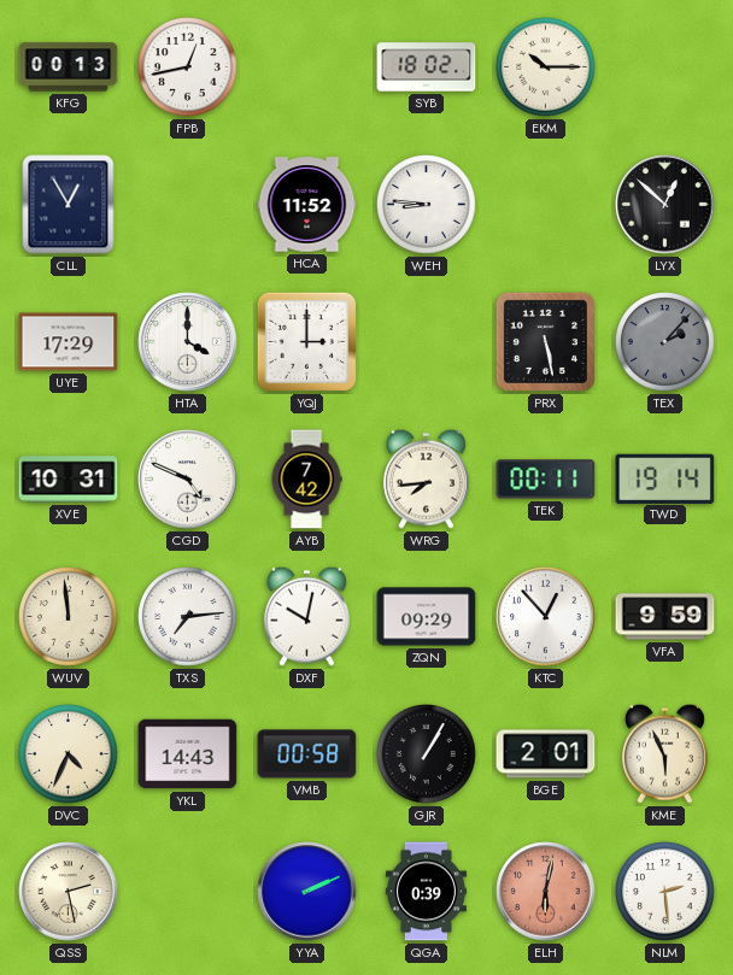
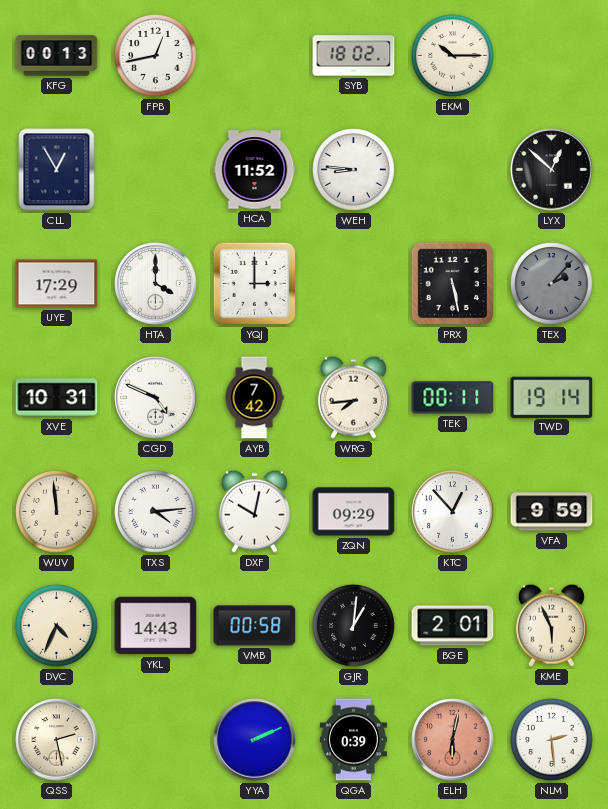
TXS: 7:14 -> 4:14 (156, 512)
GJR: 1:05 -> 1:01 (354, 626)
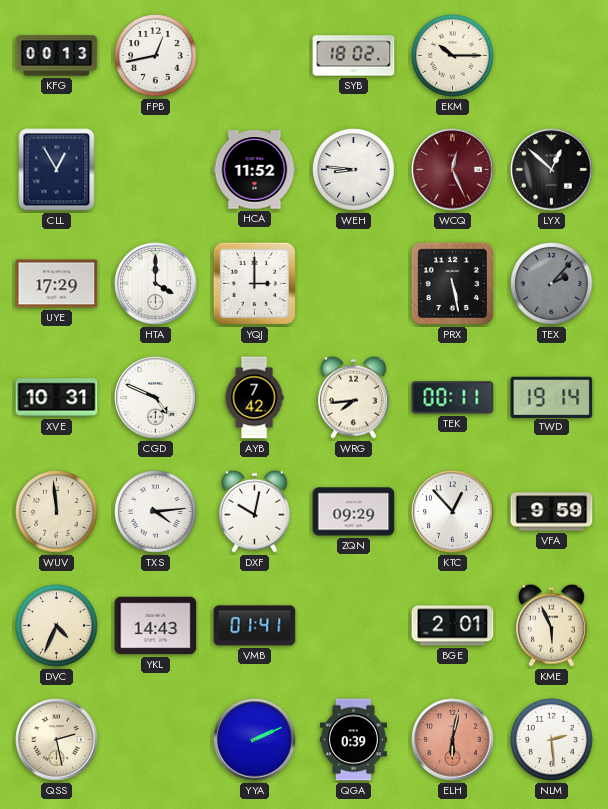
WCQ: none -> 12:26 (453, 170)
VMB: 00:58 -> 01:41 (255, 626)
GJR: 1:01 -> none (354, 626)
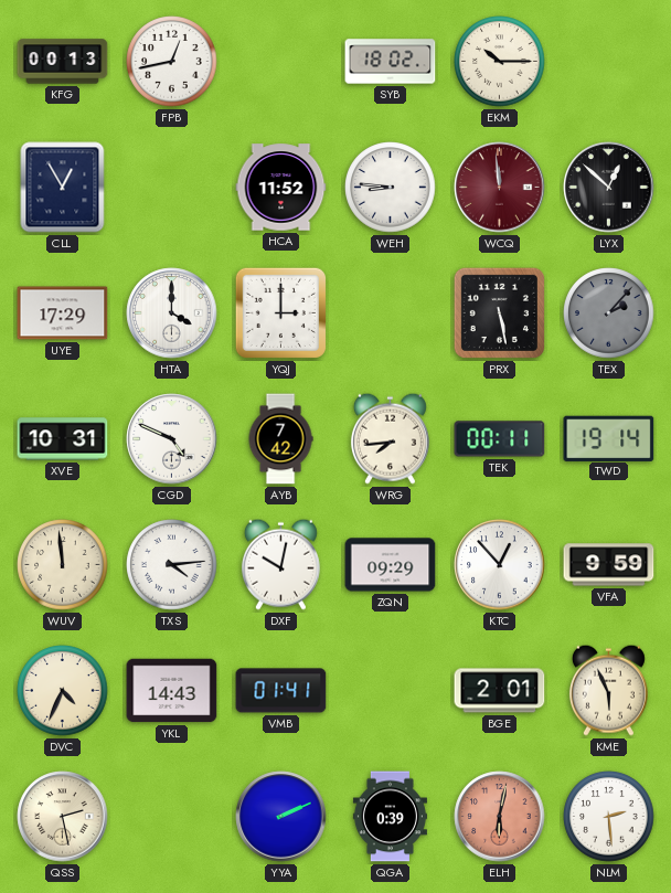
WCQ: 12:26 -> 11:59 (500, 188)
